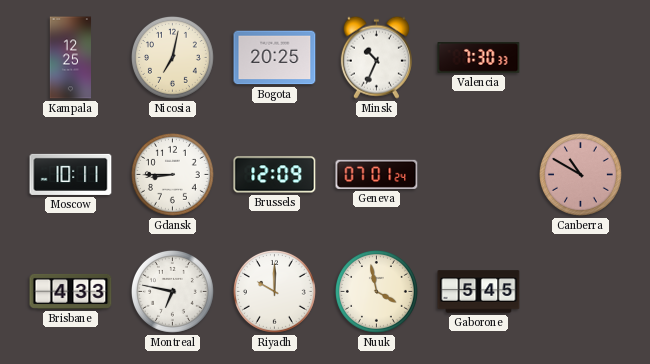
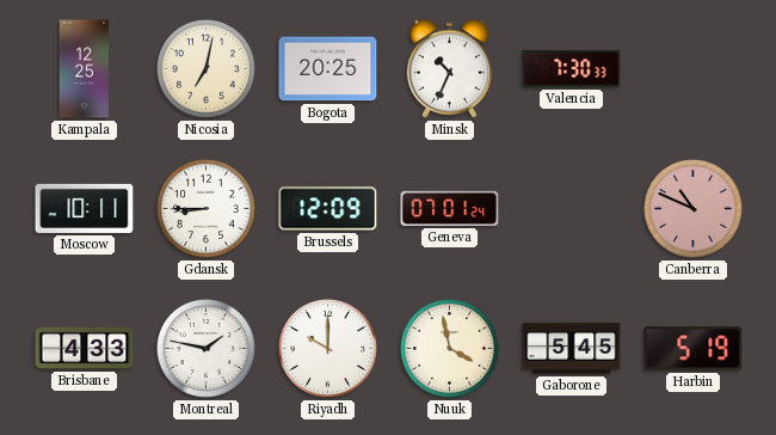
Canberra: 10:50 -> 10:49 (692, 208)
Montreal: 6:47 -> 1:47 (205, 348)
Harbin: none -> 5:19 (694, 349)
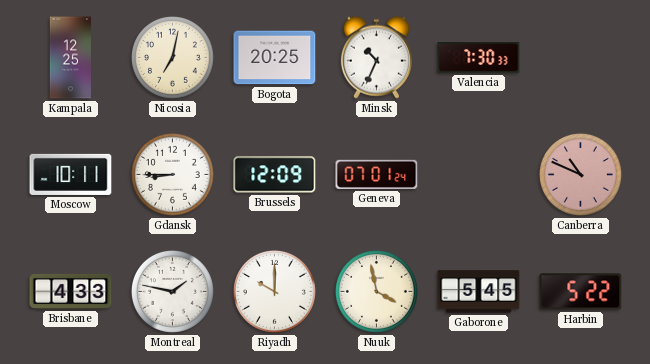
Harbin: 5:19 -> 5:22 (581, 292)
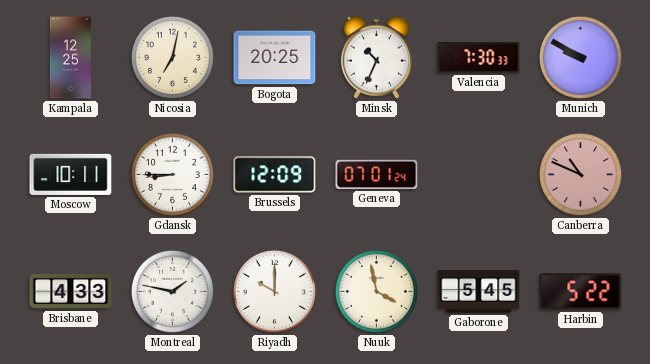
Munich: none -> 9:50 (580, 57)
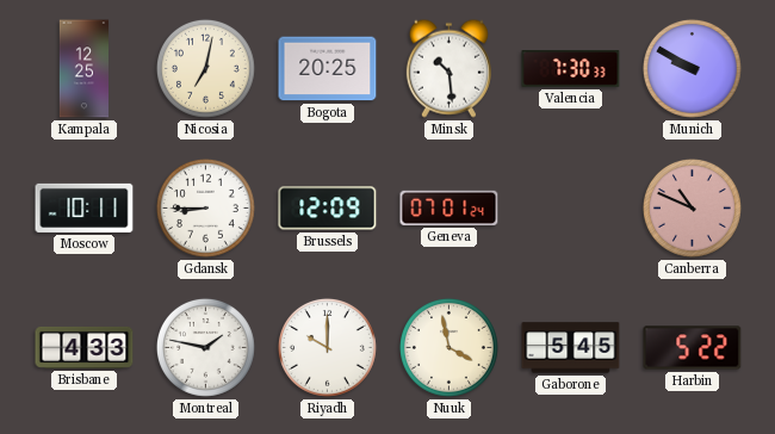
Minsk: 10:34 -> 10:29 (448, 68)
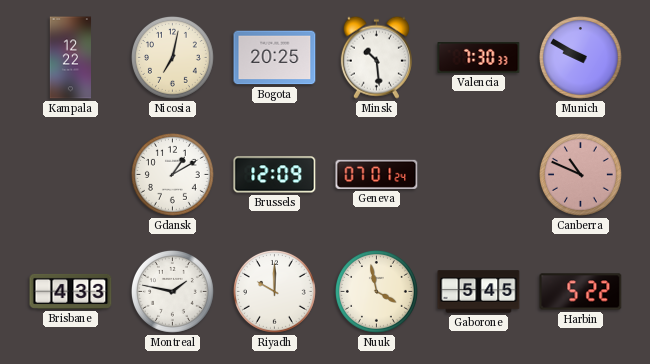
Kampala: 12:25 -> 12:22 (71, 58)
Moscow: 10:11 -> none (85, 207)
Gdansk: 8:45 -> 1:10 (172, 174)
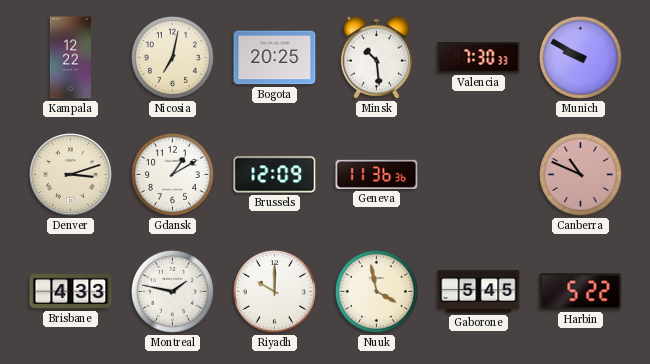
Denver: none -> 3:12 (71, 175)
Geneva: 07:01 -> 11:36 (377, 174)
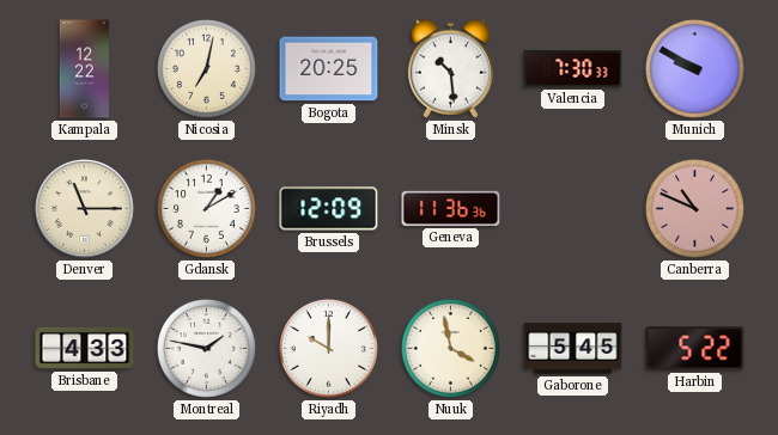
Denver: 3:12 -> 11:15 (85, 209)
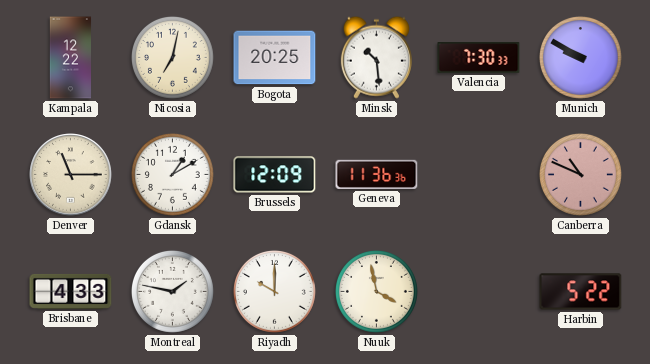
Gaborone: 5:45 -> none (573, 349)
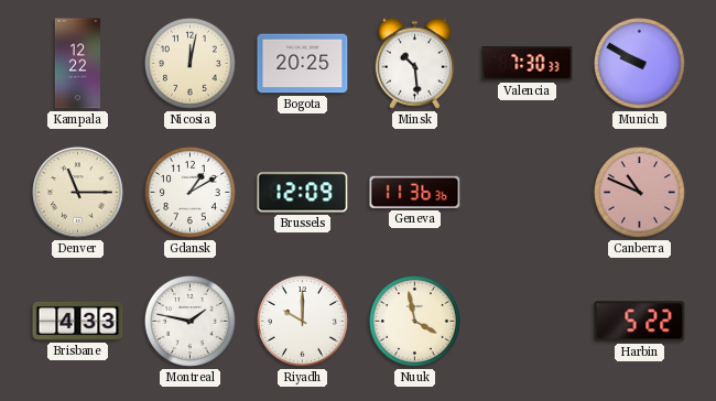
Nicosia: 7:02 -> 12:02 (189, 63)
